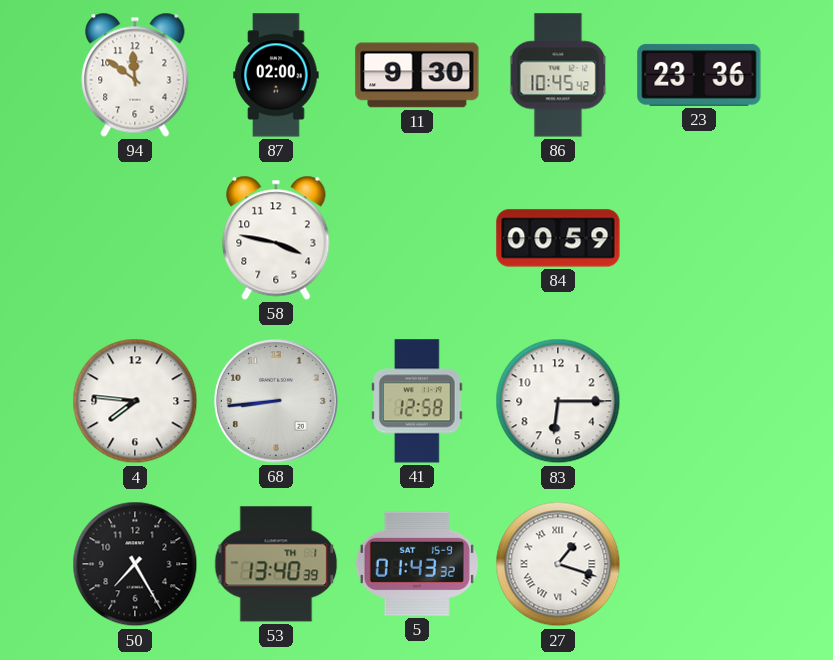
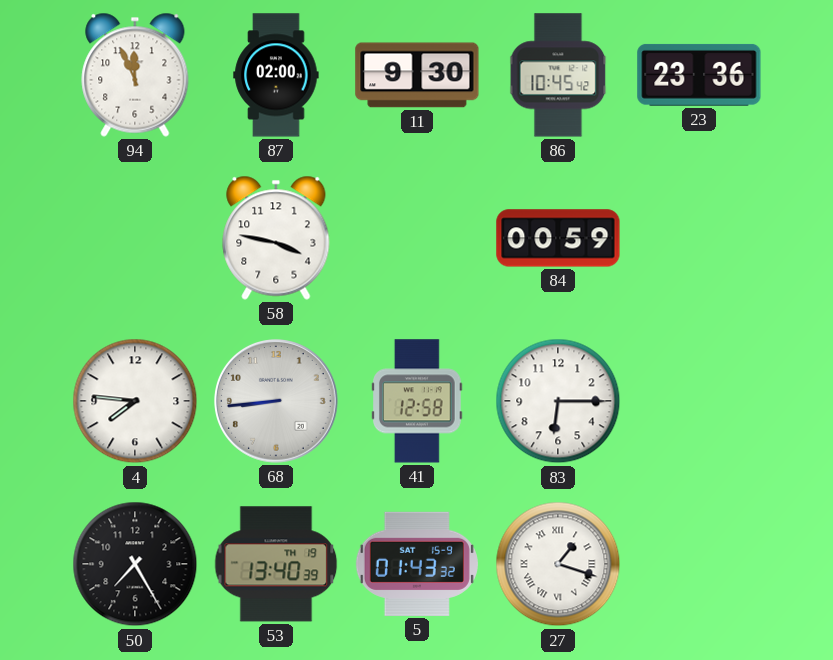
94: 11:51 -> 11:56 (135, 75)
53 date: TH 1 -> TH 19 (276, 564)
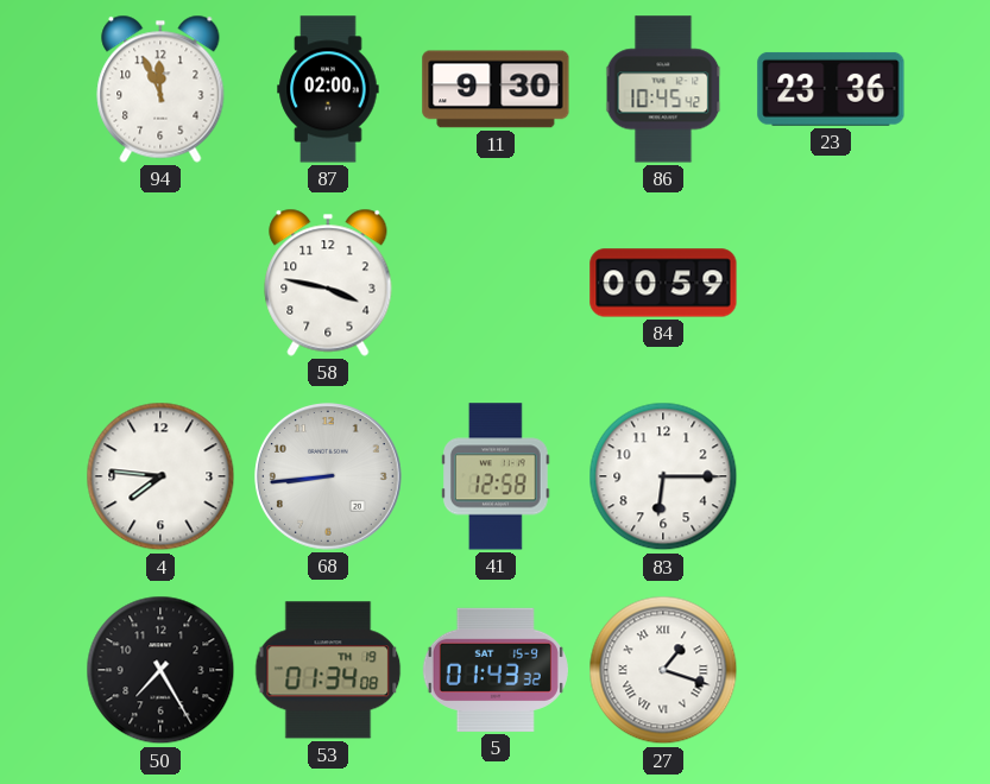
53: 13:40 -> 01:34 (328, 670)
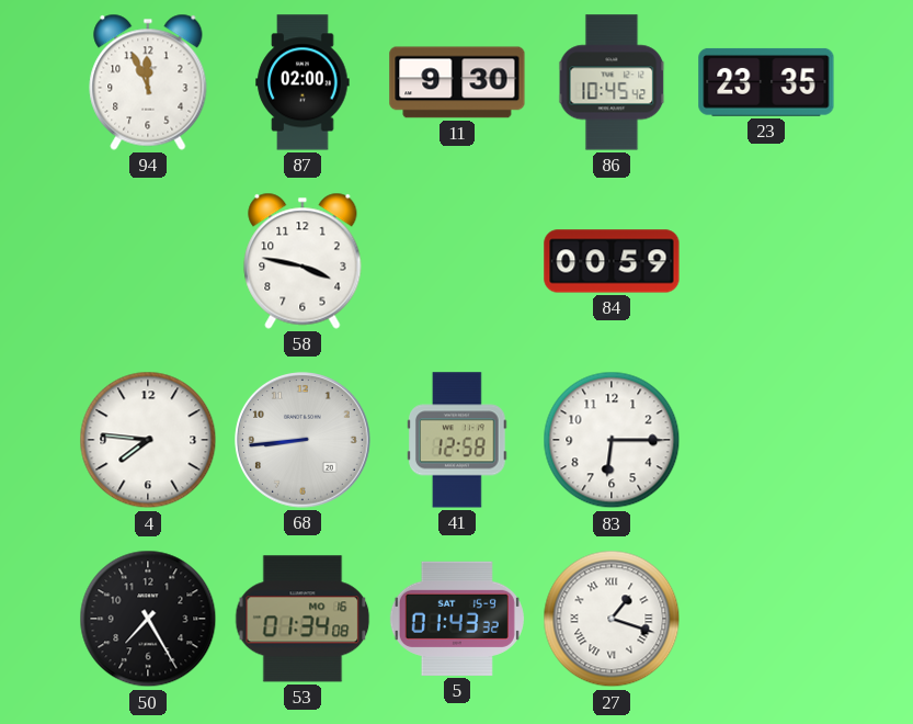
23: 23:36 -> 23:35 (766, 82)
53 date: TH 19 -> MO 16 (303, 619)
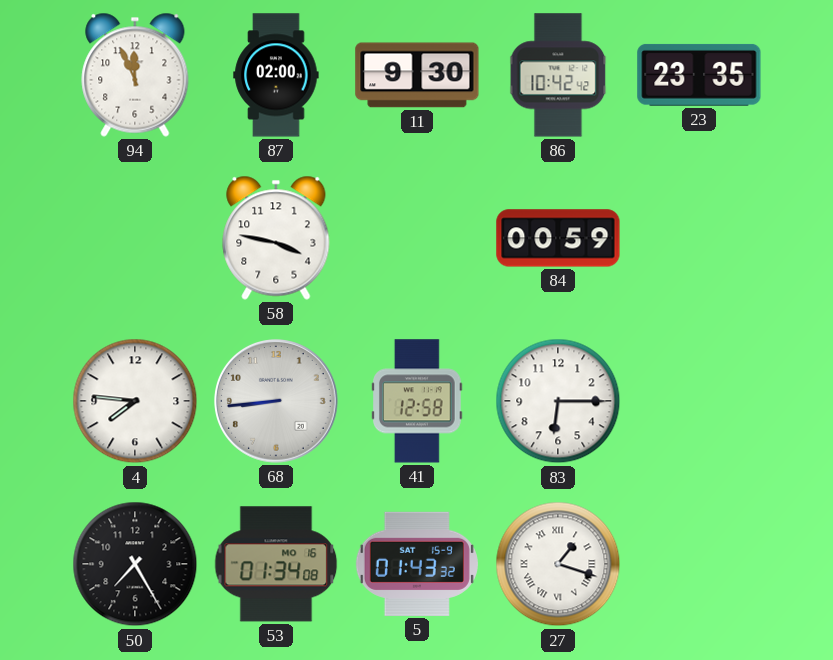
86: 10:45 -> 10:42 (558, 75)
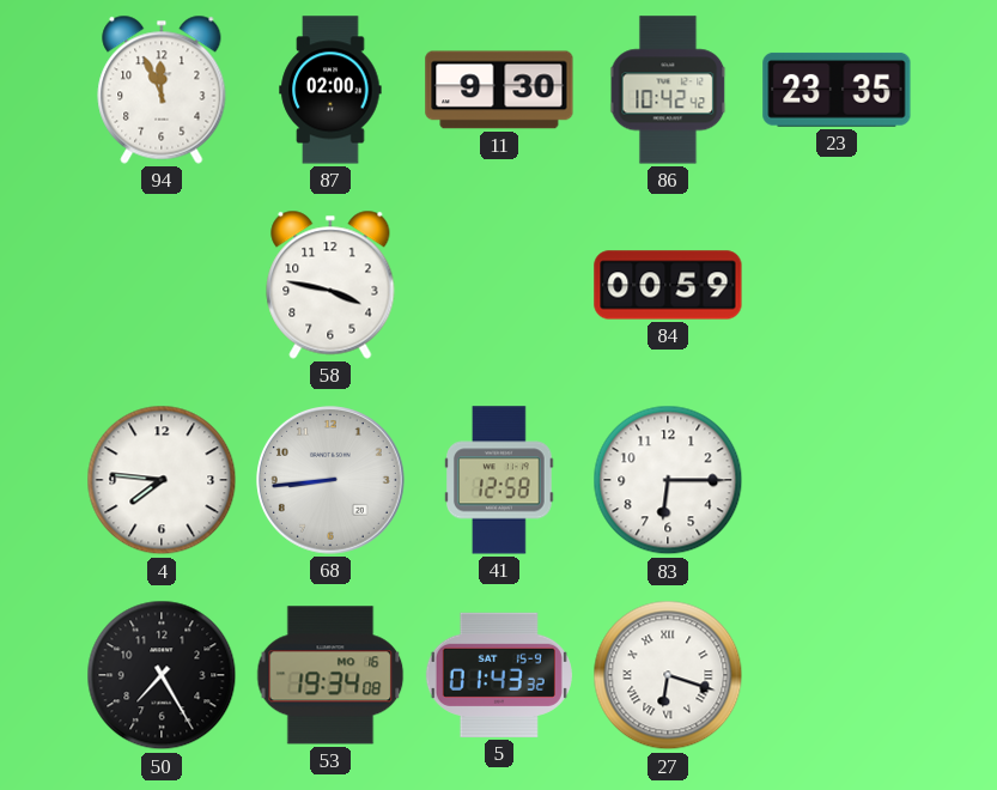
53: 01:34 -> 19:34 (330, 675)
27: 1:18 -> 6:18 (668, 675)
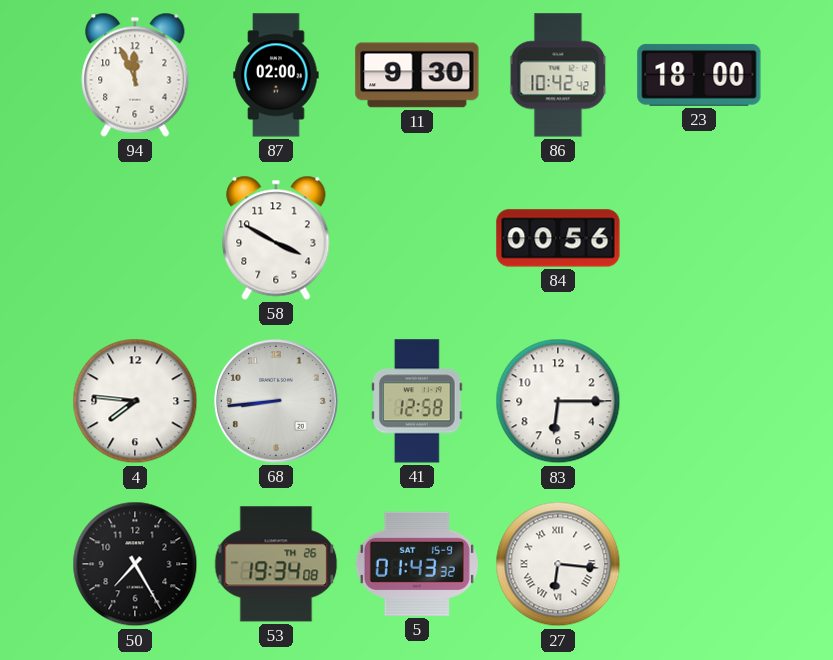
23: 23:35 -> 18:00 (699, 75)
58: 3:47 -> 3:50 (276, 238)
84: 00:59 -> 00:56 (558, 238)
53 date: MO 16 -> TH 26 (276, 564)
27: 6:18 -> 6:16 (558, 564)
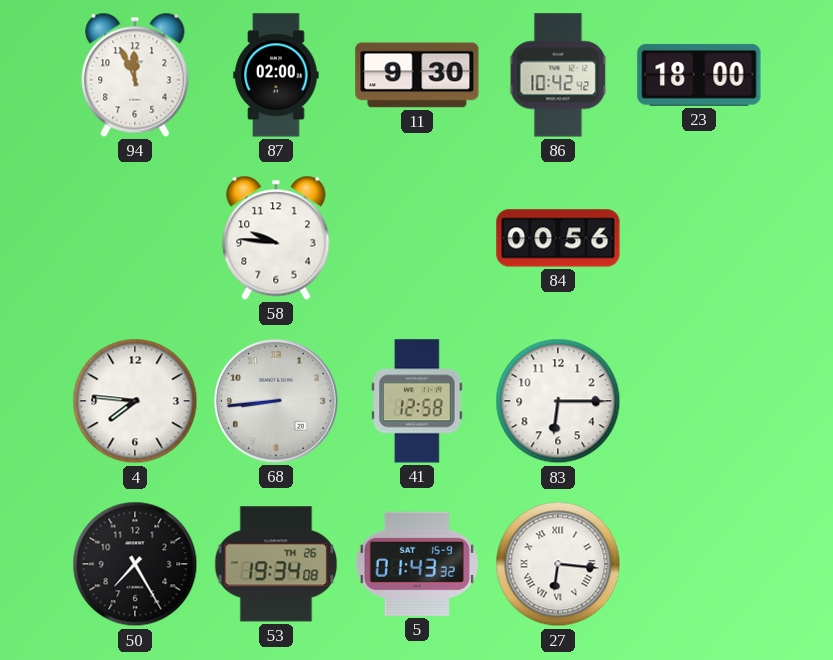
58: 3:50 -> 9:46 (276, 238)
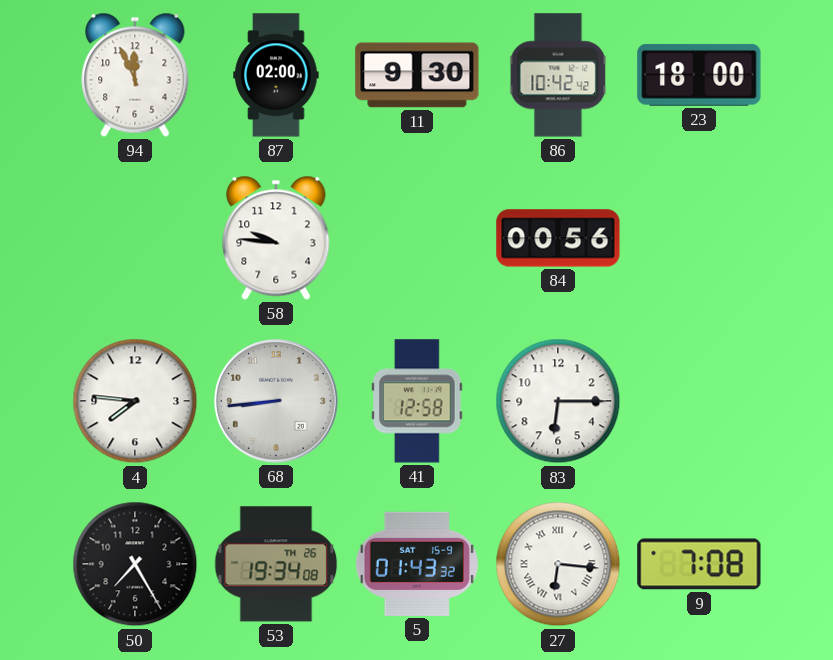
9: none -> 7:08 (699, 564)
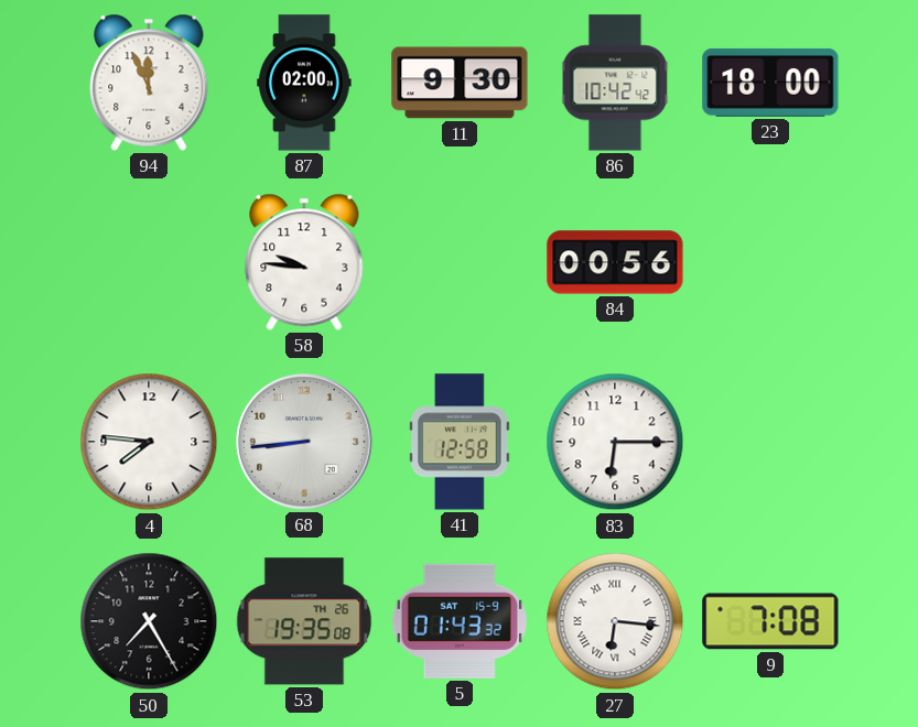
53: 19:34 -> 19:35 (304, 621)
